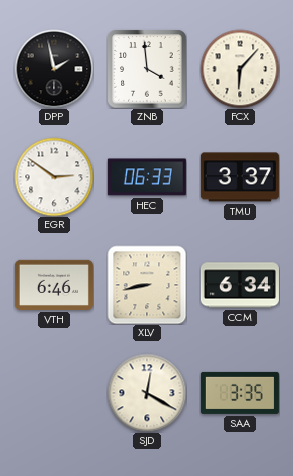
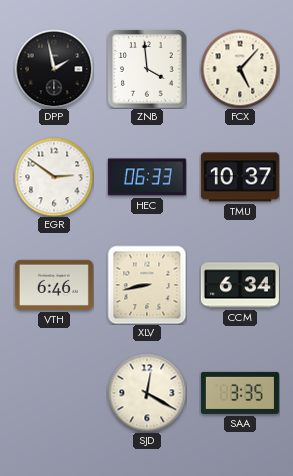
FCX: 6:07 -> 5:07 (240, 69)
TMU: 3:37 -> 10:37 (240, 177)
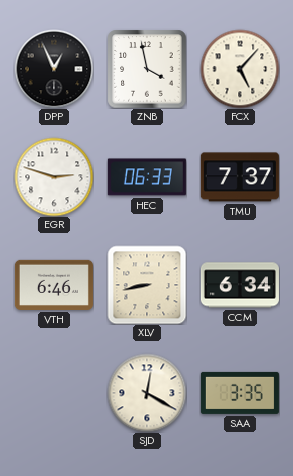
DPP: 1:58 -> 12:56 (54, 69)
ZNB: 3:59 -> 3:58 (147, 69)
EGR: 2:51 -> 2:48 (54, 177)
TMU: 10:37 -> 7:37 (240, 177)
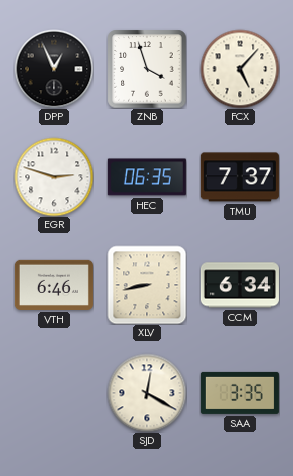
ZNB: 3:58 -> 3:57 (147, 69)
HEC: 06:33 -> 06:35 (147, 177)
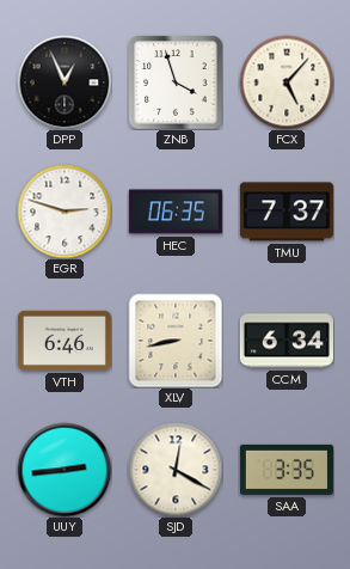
UUY: none -> 2:44 (65, 470)
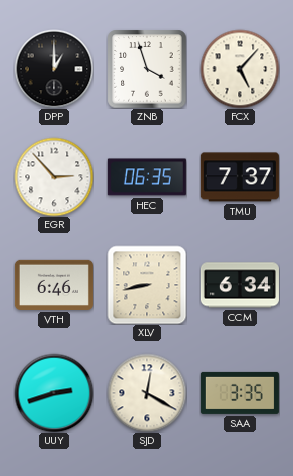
DPP: 12:56 -> 1:00 (54, 69)
EGR: 2:48 -> 2:53 (54, 177)
UUY: 2:44 -> 2:42 (54, 393)
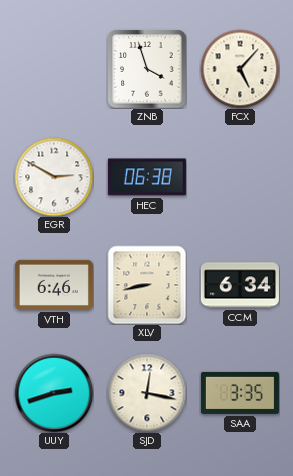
DPP: 1:00 -> none (54, 69)
EGR: 2:53 -> 2:50 (54, 177)
HEC: 06:35 -> 06:38 (147, 177)
TMU: 7:37 -> none (240, 177)
SJD: 12:20 -> 12:17 (147, 393)
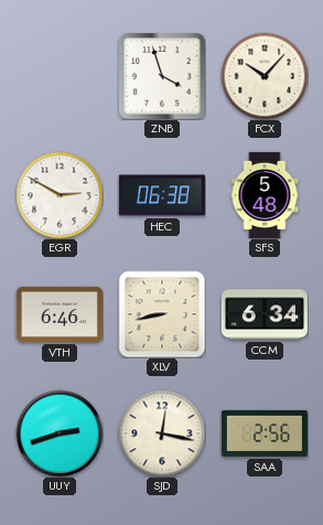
FCX: 5:07 -> 10:07 (265, 76)
SFS: none -> 5:48 (265, 195)
SAA: 3:35 -> 2:56 (265, 433)
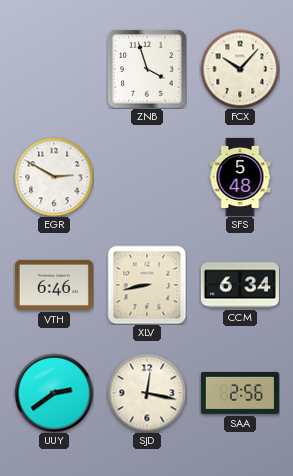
HEC: 06:38 -> none (162, 195)
UUY: 2:42 -> 2:39 (54, 393)
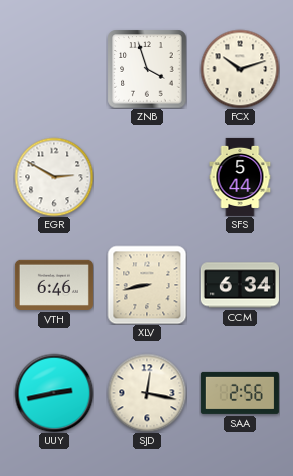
FCX: 10:07 -> 10:12 (240, 69)
SFS: 5:48 -> 5:44 (240, 177)
UUY: 2:39 -> 2:43 (54, 393)
